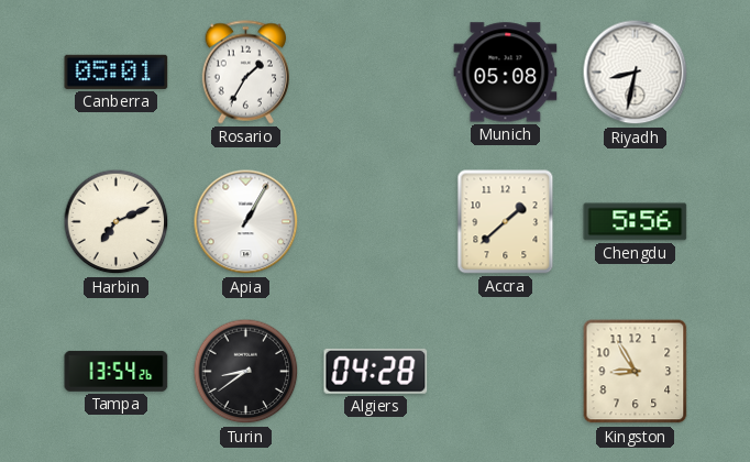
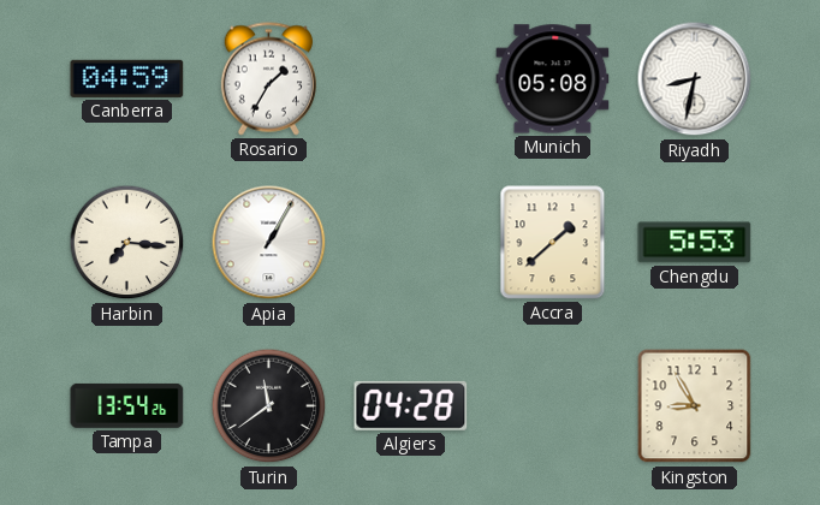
Canberra: 05:01 -> 04:59 (127, 78)
Harbin: 7:11 -> 7:16 (127, 243)
Chengdu: 5:56 -> 5:53 (695, 243)
Turin: 8:39 -> 11:39 (269, 406)
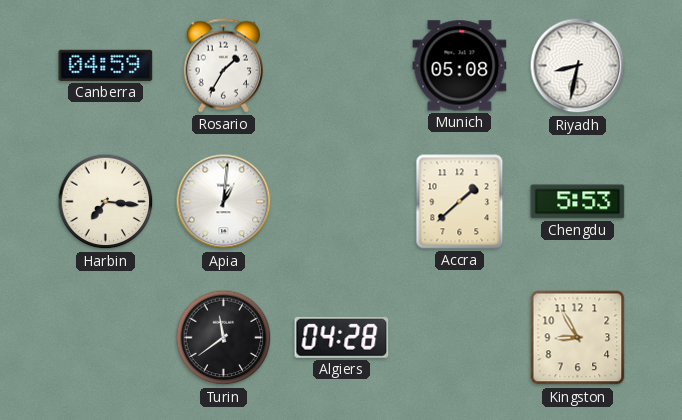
Apia: 1:05 -> 1:01 (224, 202)
Tampa: 13:54 -> none (127, 405)
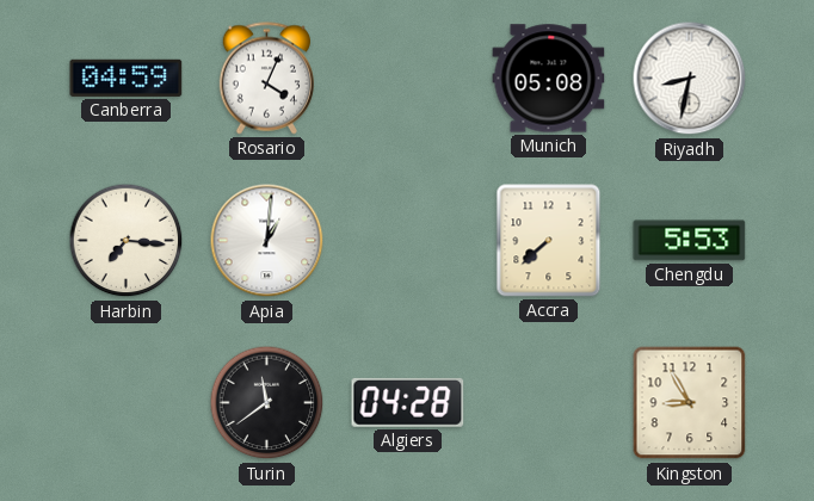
Rosario: 1:35 -> 4:04 (266, 79)
Accra: 1:38 -> 7:38 (549, 241)
